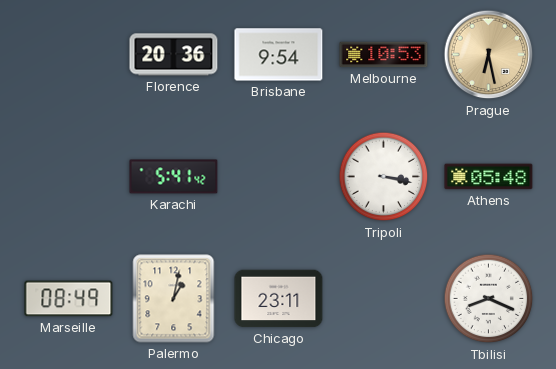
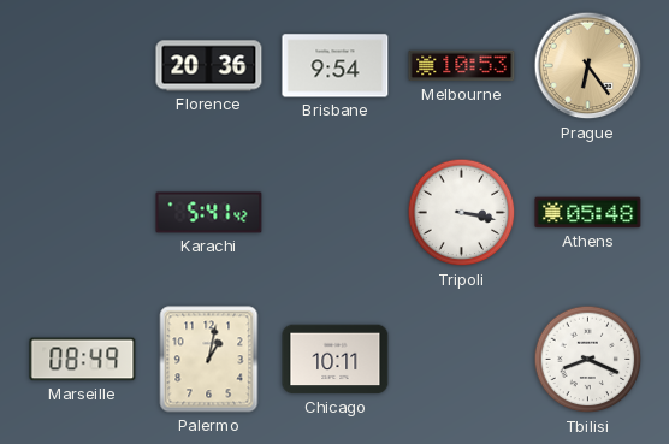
Prague: 6:28 -> 6:24 (588, 66)
Chicago: 23:11 -> 10:11 (336, 360)
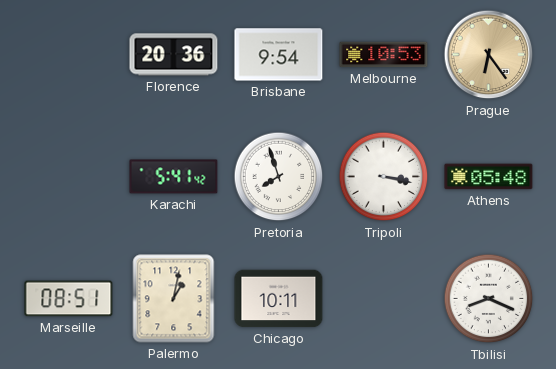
Pretoria: none -> 7:57 (279, 177)
Marseille: 08:49 -> 08:51 (69, 299)
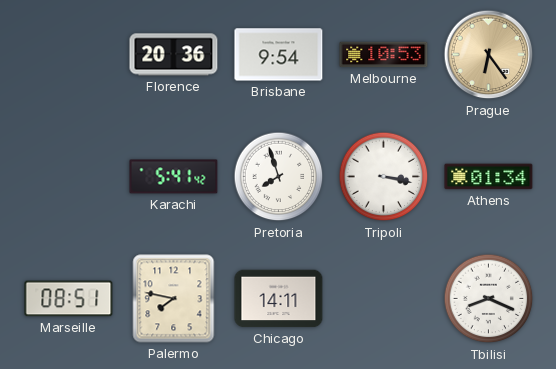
Athens: 05:48 -> 01:34 (489, 177)
Palermo: 1:02 -> 7:47 (174, 299)
Chicago: 10:11 -> 14:11 (279, 299)
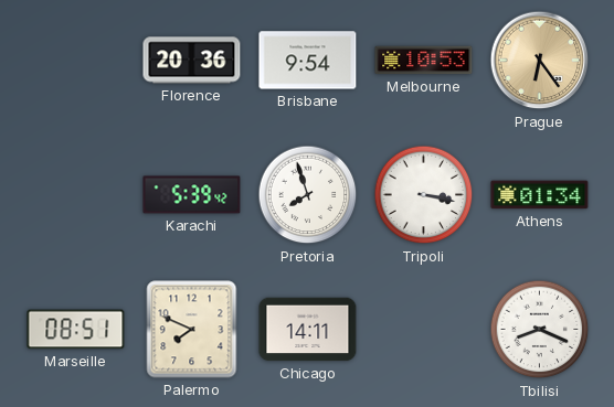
Karachi: 5:41 -> 5:39 (192, 195)
Palermo: 7:47 -> 7:49 (192, 330)
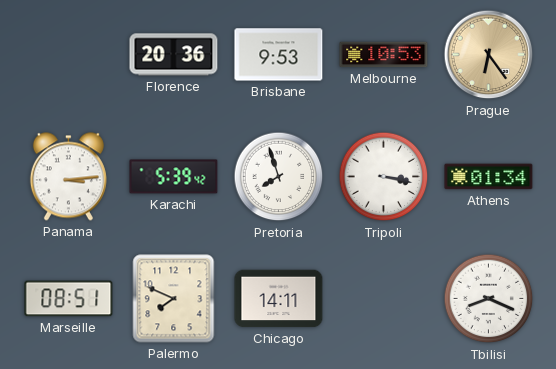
Brisbane: 9:54 -> 9:53 (279, 55)
Panama: none -> 3:14 (68, 177)
